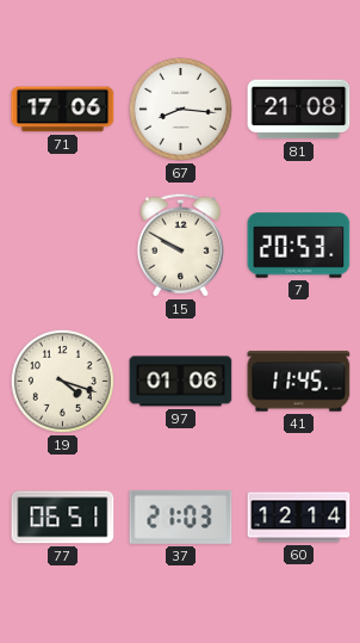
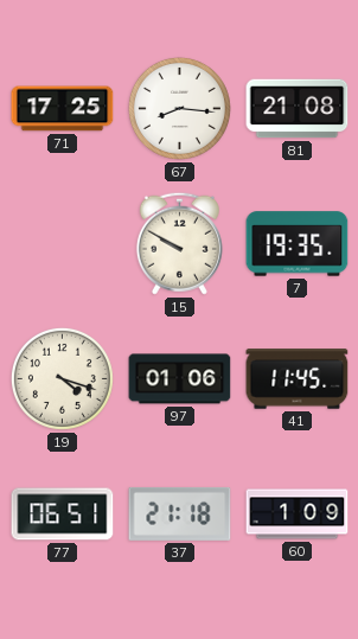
71: 17:06 -> 17:25 (63, 109)
7: 20:53 -> 19:35 (298, 244)
37: 21:03 -> 21:18 (180, 513)
60: 12:14 -> 1:09 (298, 515)
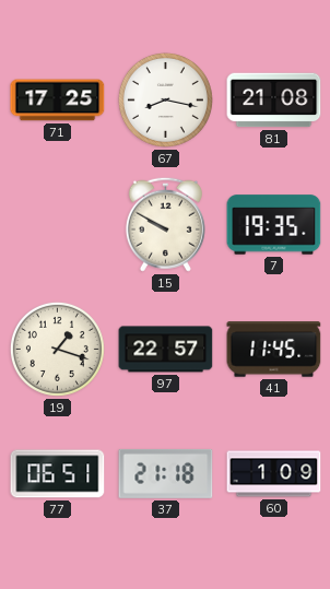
67: 8:16 -> 8:17 (165, 99)
19: 4:18 -> 1:18 (57, 349)
97: 01:06 -> 22:57 (166, 350)
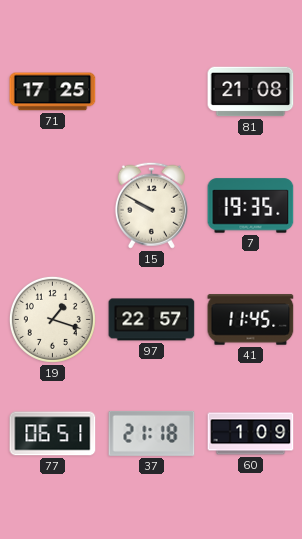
67: 8:17 -> none (165, 99)
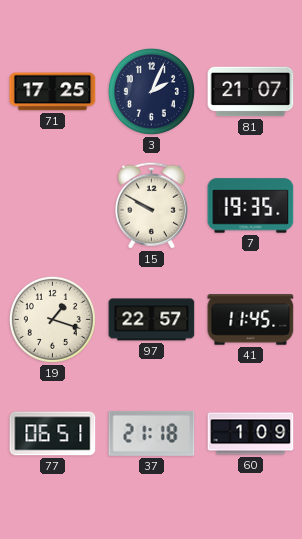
3: none -> 2:04 (151, 91)
81: 21:08 -> 21:07 (251, 92)
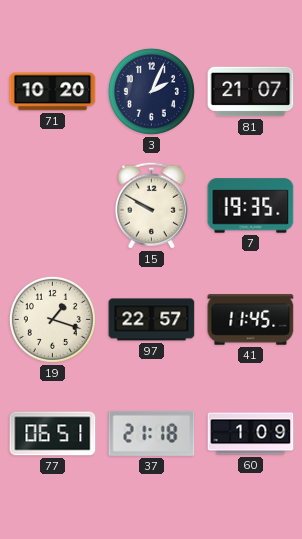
71: 17:25 -> 10:20 (53, 92)
